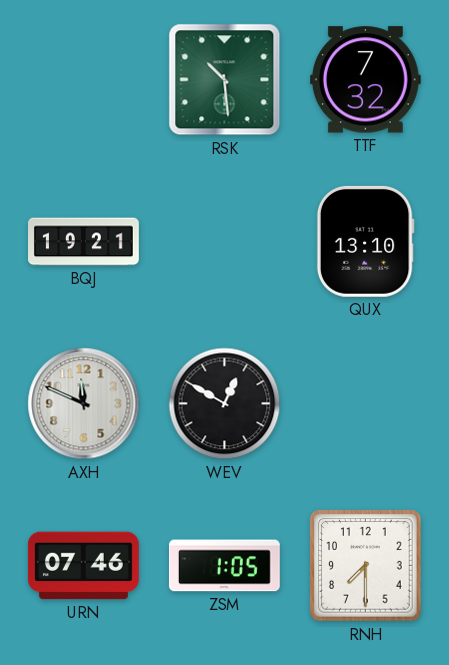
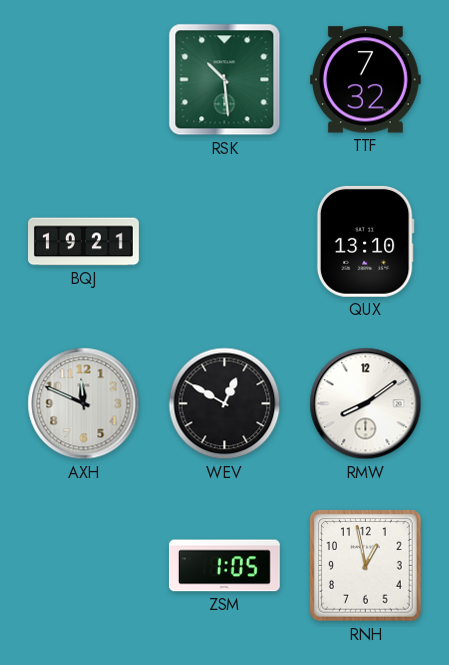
RMW: none -> 8:09 (366, 404)
URN: 07:46 -> none (83, 566)
RNH: 7:30 -> 12:58 (366, 566)
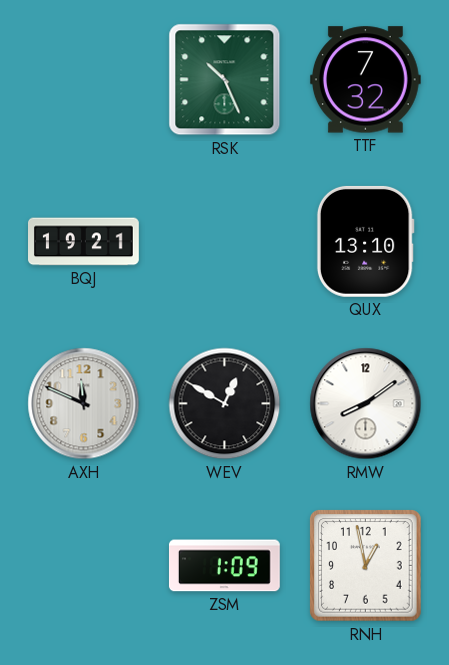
RSK: 10:29 -> 10:26 (225, 80)
ZSM: 1:05 -> 1:09 (224, 566)
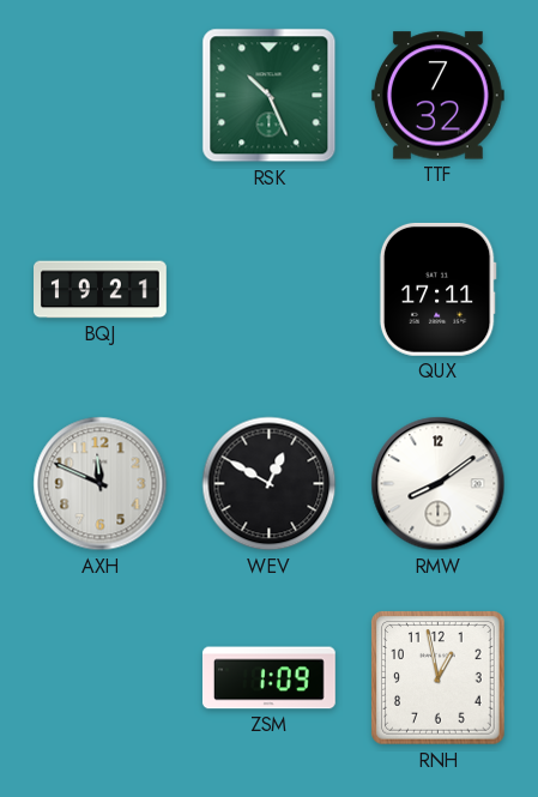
QUX: 13:10 -> 17:11 (437, 289)
